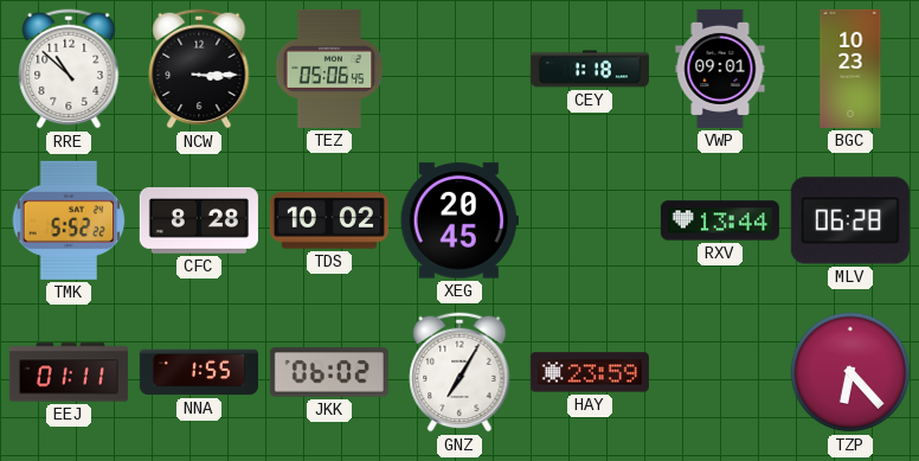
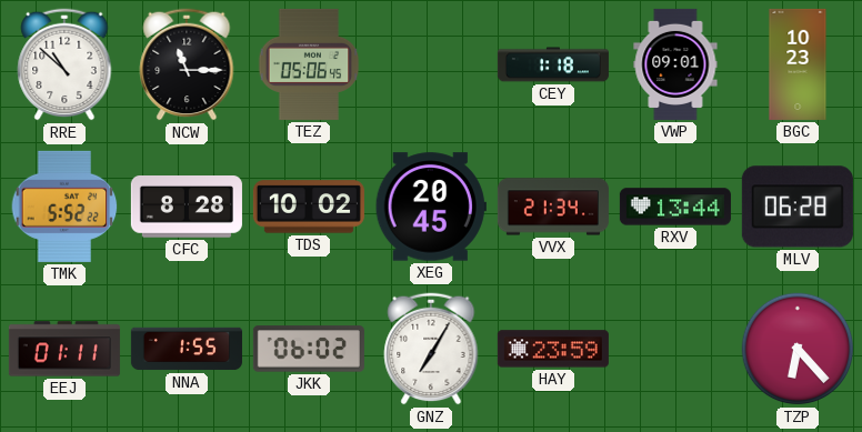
NCW: 3:15 -> 11:15 (187, 64)
VVX: none -> 21:34 (553, 207)
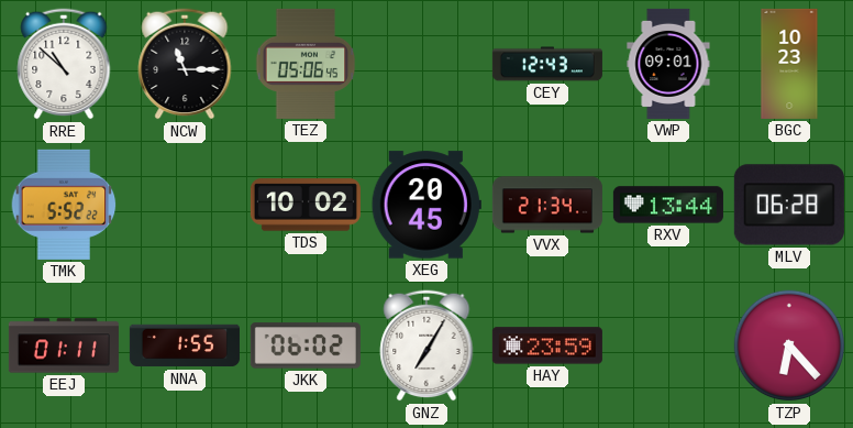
CEY: 1:18 -> 12:43 (547, 64)
CFC: 8:28 -> none (187, 207)
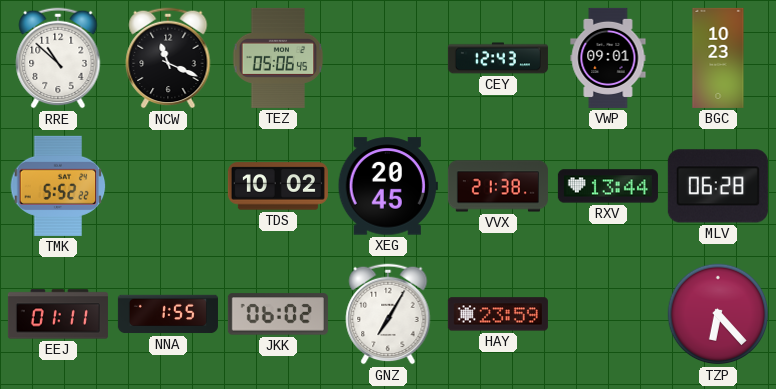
NCW: 11:15 -> 11:19 (168, 58)
VVX: 21:34 -> 21:38 (498, 186)
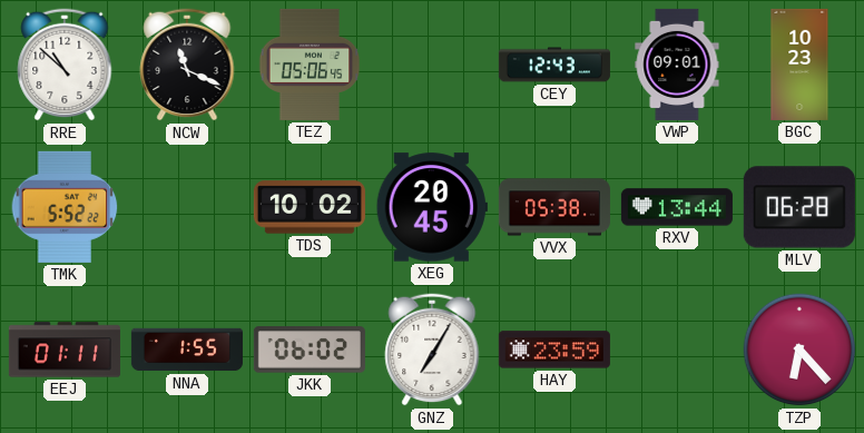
VVX: 21:38 -> 05:38 (554, 207)
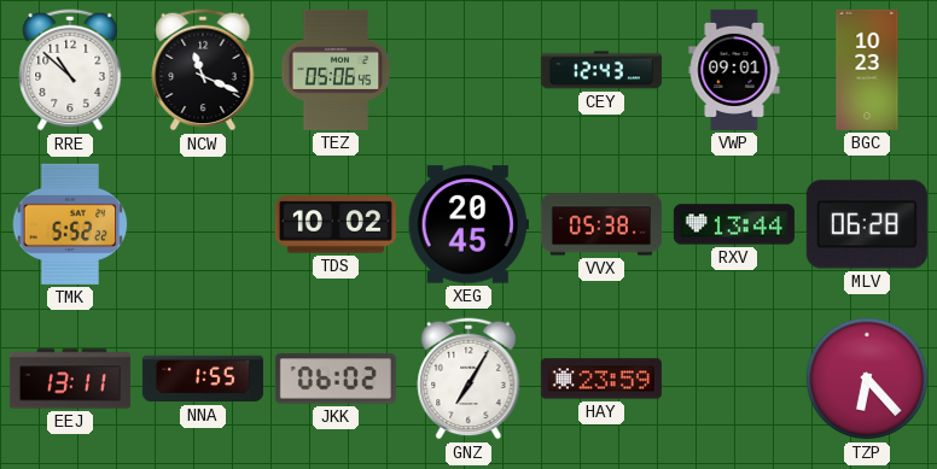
EEJ: 01:11 -> 13:11 (70, 379)
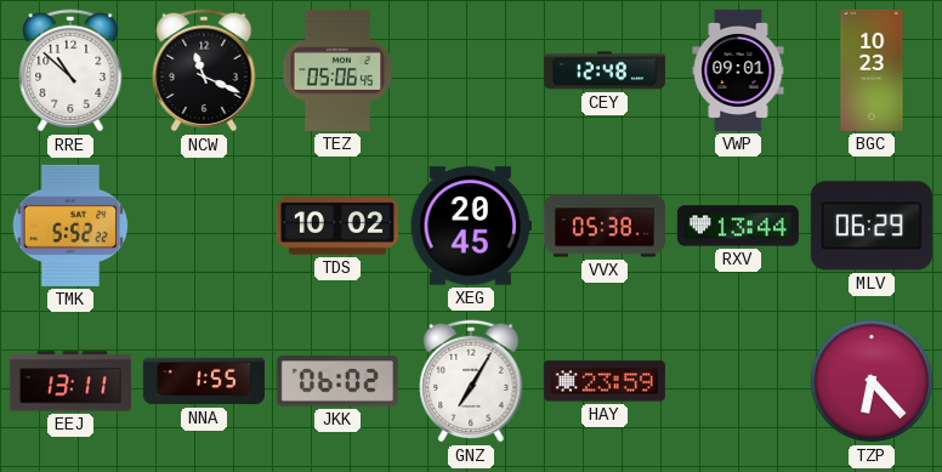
CEY: 12:43 -> 12:48 (605, 70)
MLV: 06:28 -> 06:29 (872, 226)
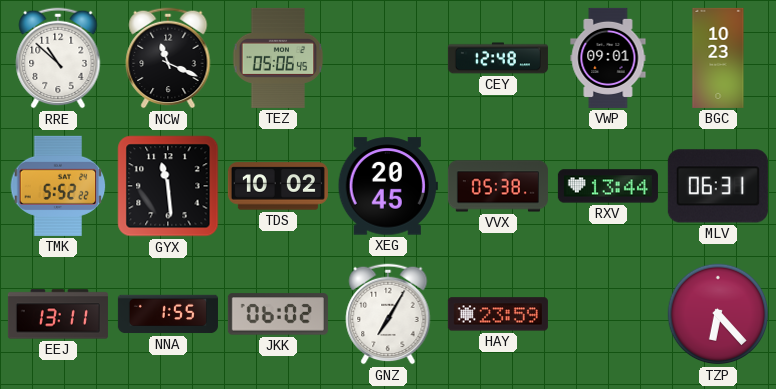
GYX: none -> 11:29 (168, 186)
MLV: 06:29 -> 06:31 (718, 186)
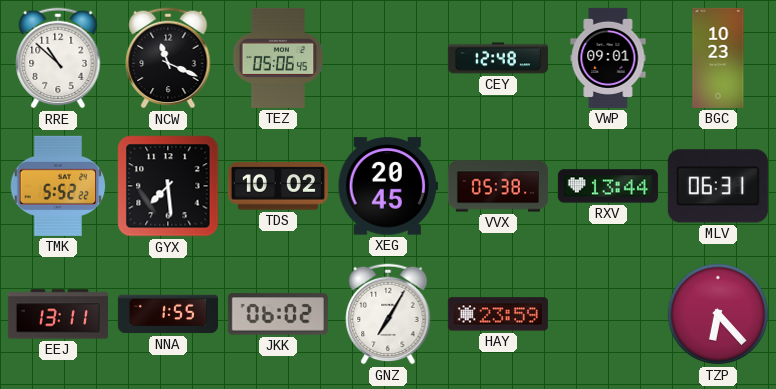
GYX: 11:29 -> 7:29 (168, 186)
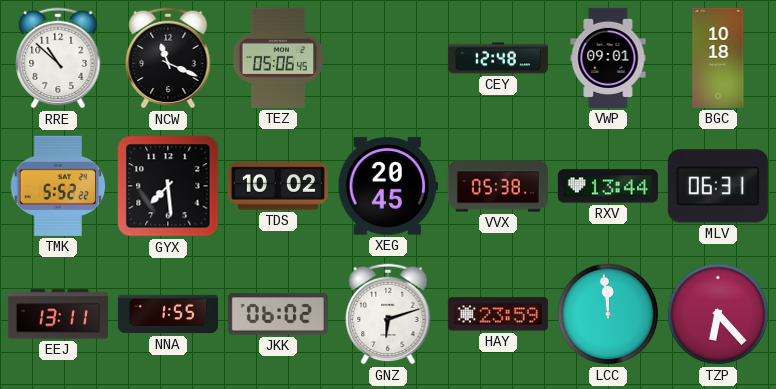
BGC: 10:23 -> 10:18 (718, 58)
GNZ: 7:05 -> 6:12 (388, 314)
LCC: none -> 11:59 (608, 314)
